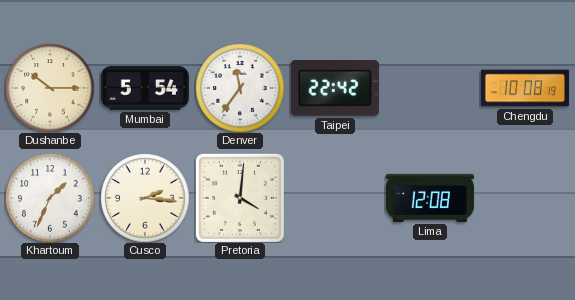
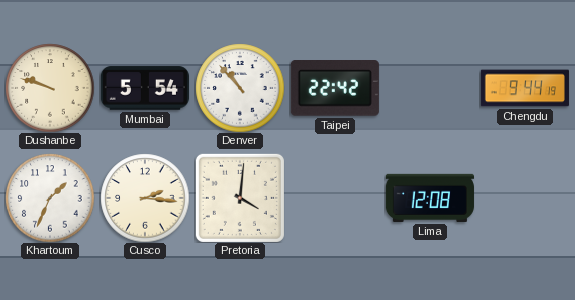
Dushanbe: 10:15 -> 9:48 (50, 88)
Denver: 11:36 -> 10:53 (240, 88)
Chengdu: 10:08 -> 9:44 (525, 88)
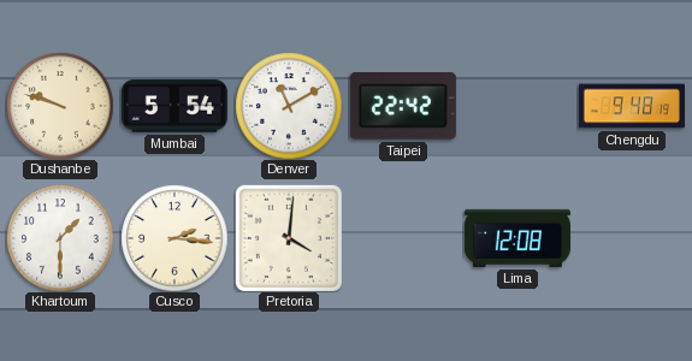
Denver: 10:53 -> 11:10 (289, 106)
Chengdu: 9:44 -> 9:48 (632, 106)
Khartoum: 1:34 -> 1:30 (60, 238)
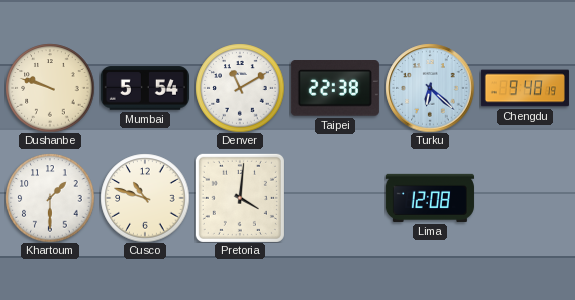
Taipei: 22:42 -> 22:38 (335, 88)
Turku: none -> 6:22 (430, 88)
Cusco: 2:16 -> 10:48 (145, 198)
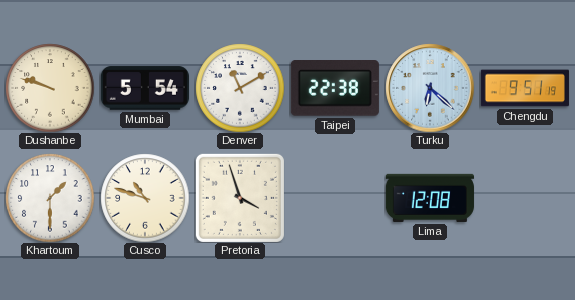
Chengdu: 9:48 -> 9:51 (525, 88)
Pretoria: 4:01 -> 3:57 (240, 198)
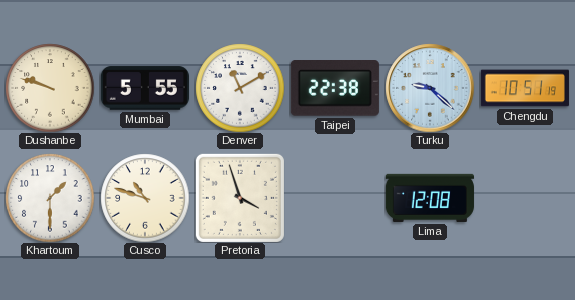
Mumbai: 5:54 -> 5:55 (145, 88)
Turku: 6:22 -> 9:22 (430, 88)
Chengdu: 9:51 -> 10:51 (525, 88)
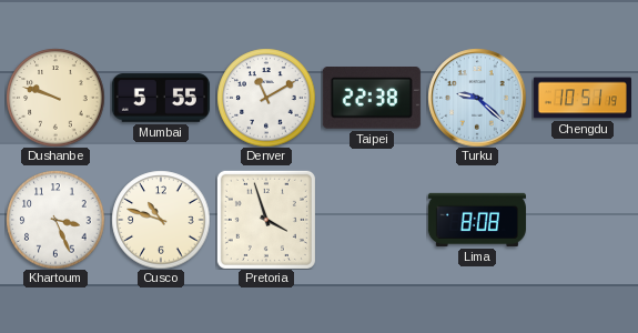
Khartoum: 1:30 -> 3:26 (55, 220)
Lima: 12:08 -> 8:08 (477, 220)
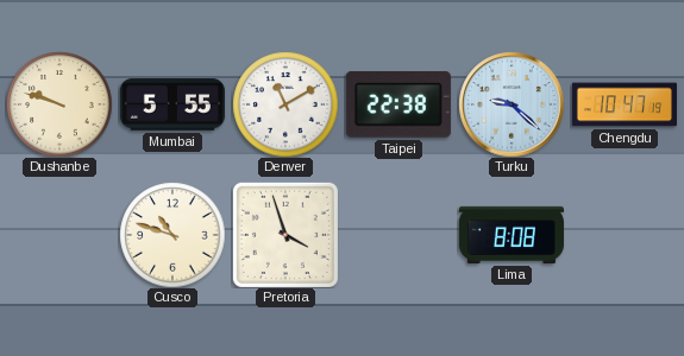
Chengdu: 10:51 -> 10:47 (625, 104)
Khartoum: 3:26 -> none (55, 220)
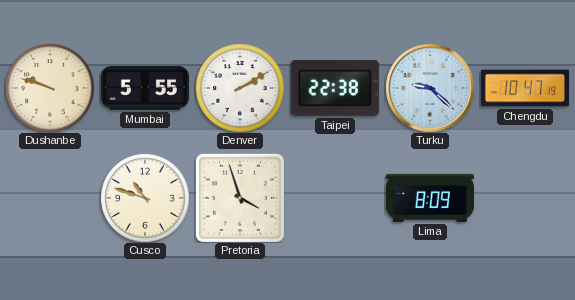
Denver: 11:10 -> 2:10 (240, 88)
Lima: 8:08 -> 8:09 (430, 198)
